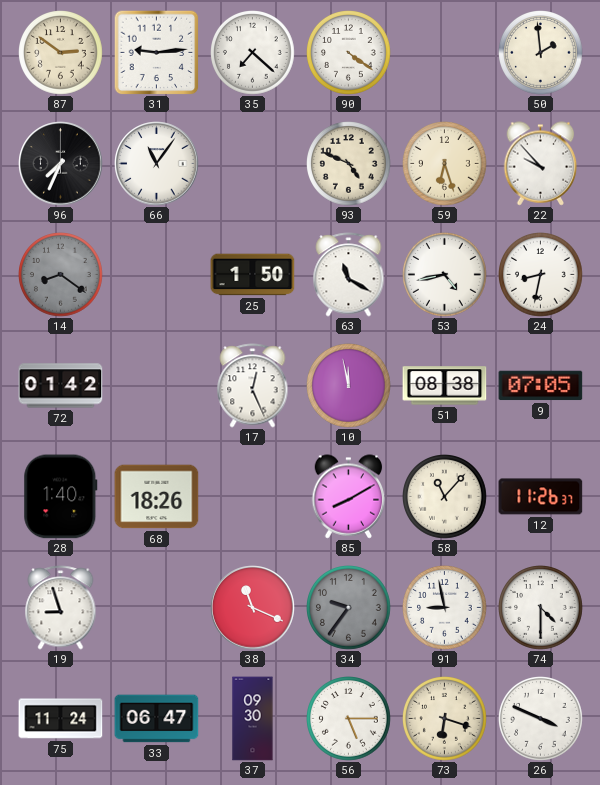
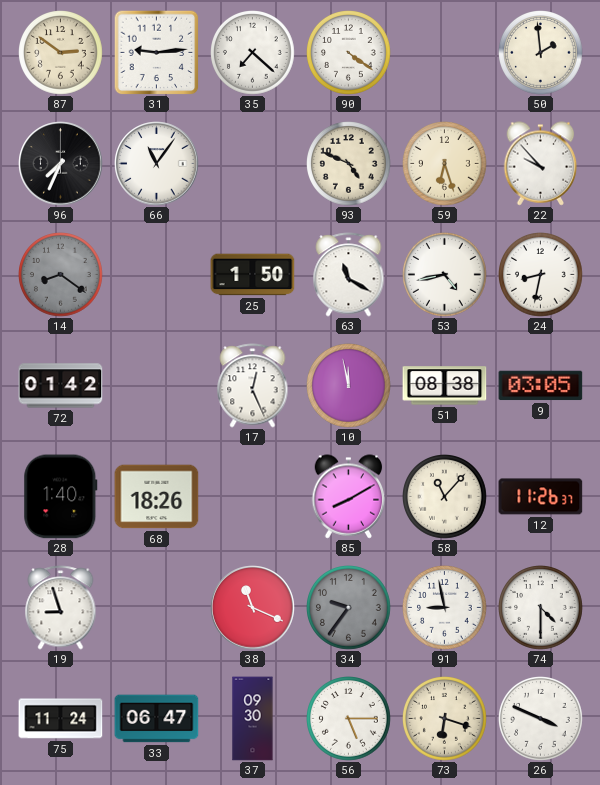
9: 07:05 -> 03:05 (541, 386)
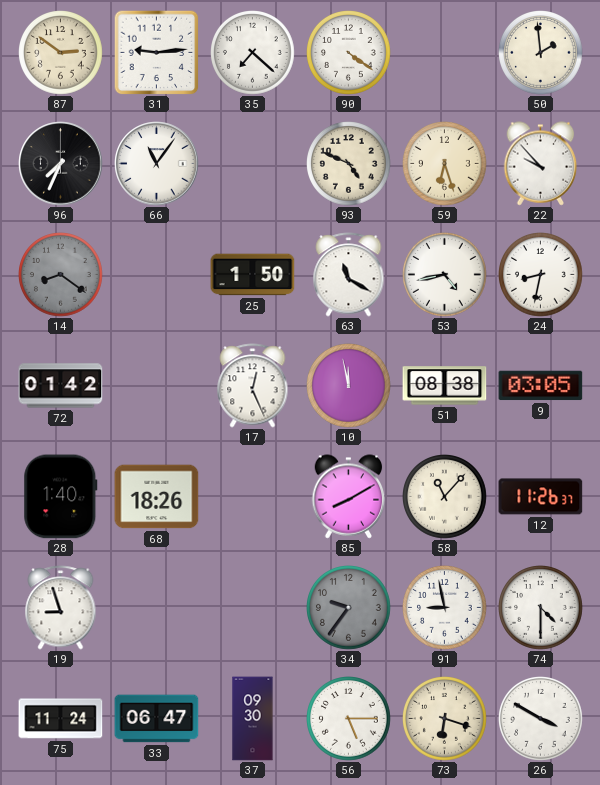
38: 11:19 -> none (253, 608)
26: 3:49 -> 3:50 (541, 719)
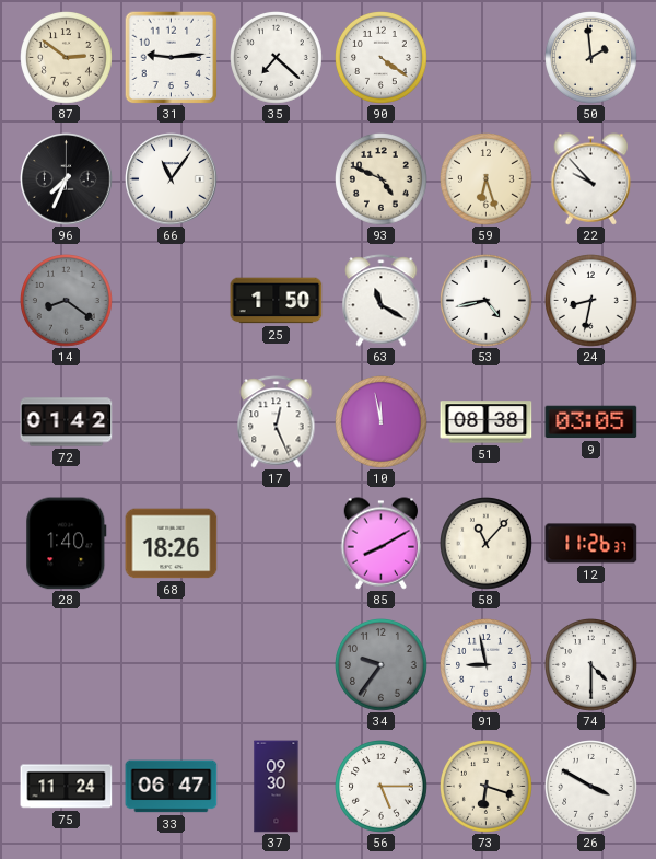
19: 8:57 -> none (61, 608)
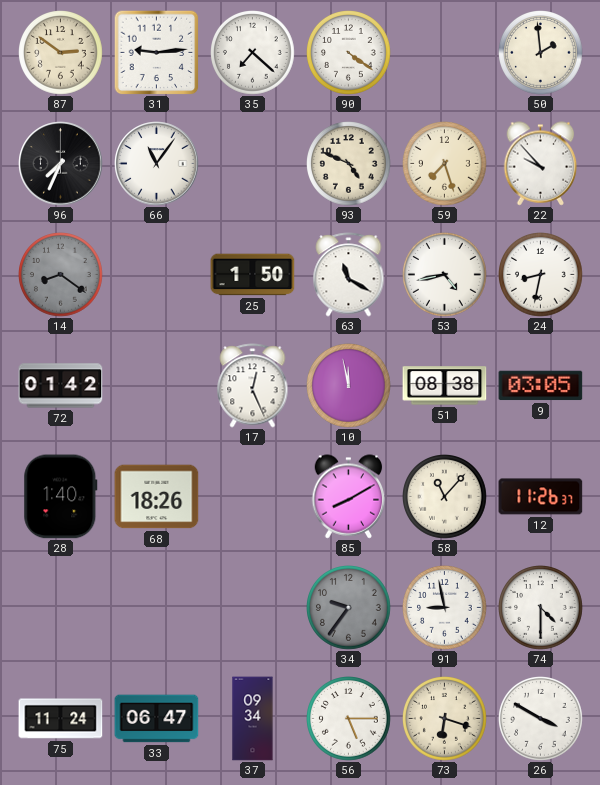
59: 6:27 -> 7:27 (445, 164)
37: 09:30 -> 09:34 (253, 719)
